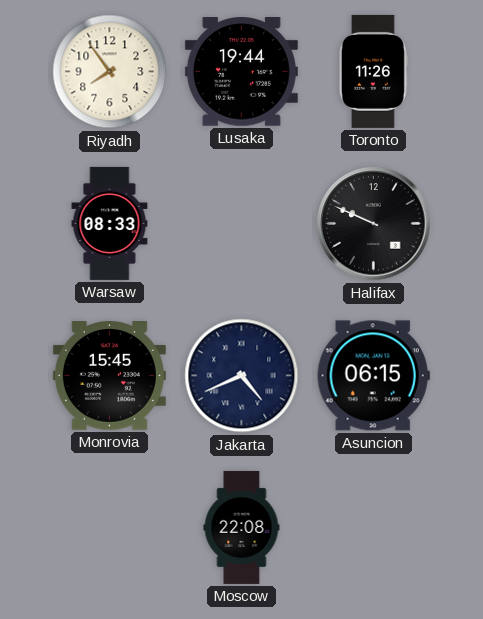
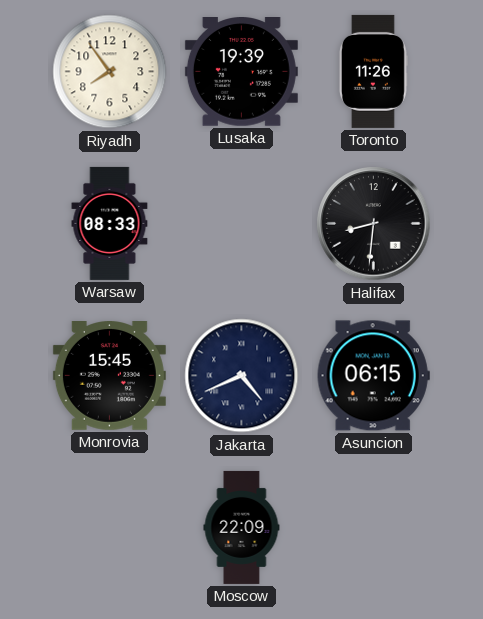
Lusaka: 19:44 -> 19:39 (241, 72)
Halifax: 9:49 -> 8:31 (374, 224)
Moscow: 22:08 -> 22:09 (242, 527)
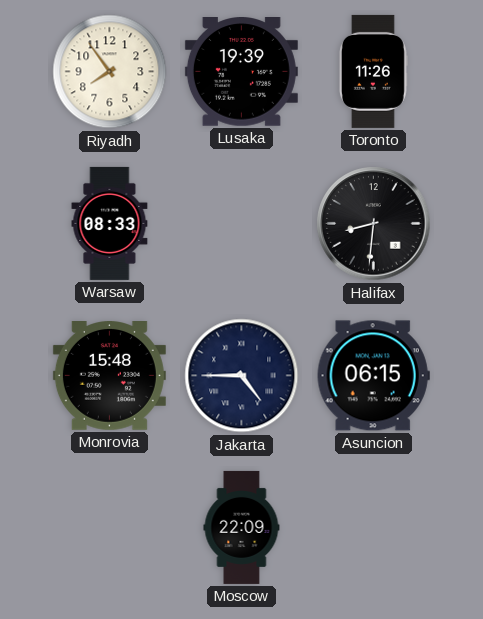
Monrovia: 15:45 -> 15:48 (109, 376)
Jakarta: 4:41 -> 4:45 (242, 376)
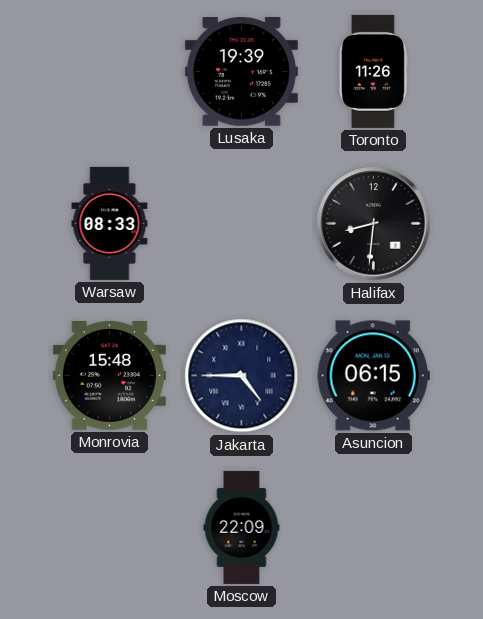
Riyadh: 7:54 -> none (110, 72)
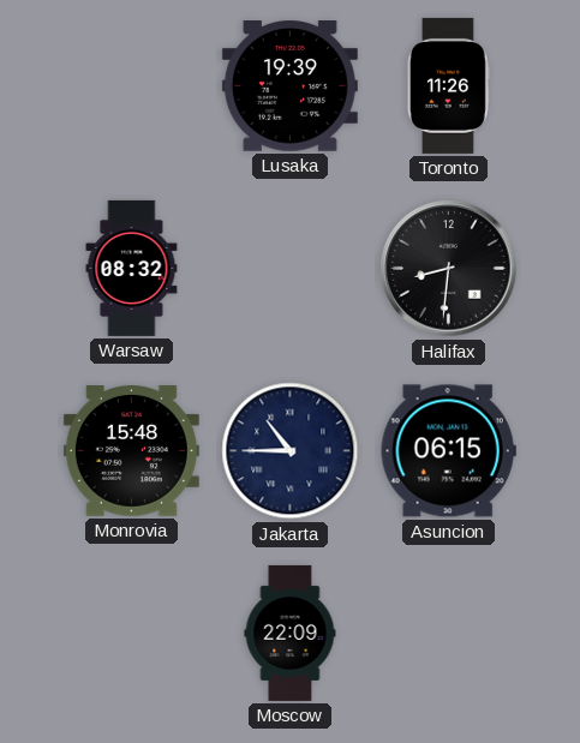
Warsaw: 08:33 -> 08:32 (132, 268)
Jakarta: 4:45 -> 10:45 (291, 451)
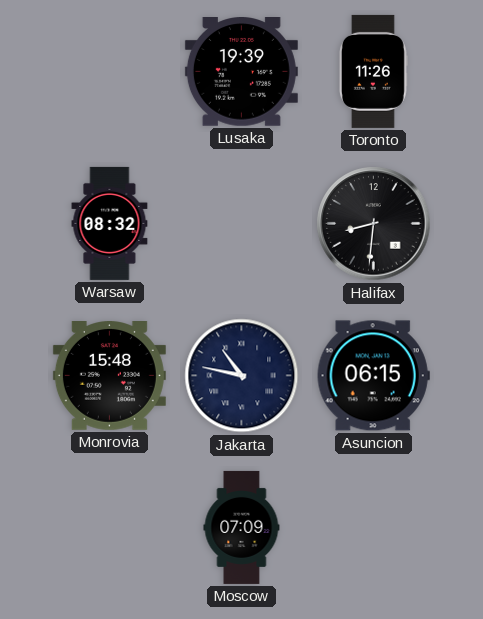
Jakarta: 10:45 -> 10:47 (242, 376)
Moscow: 22:09 -> 07:09 (242, 527)
